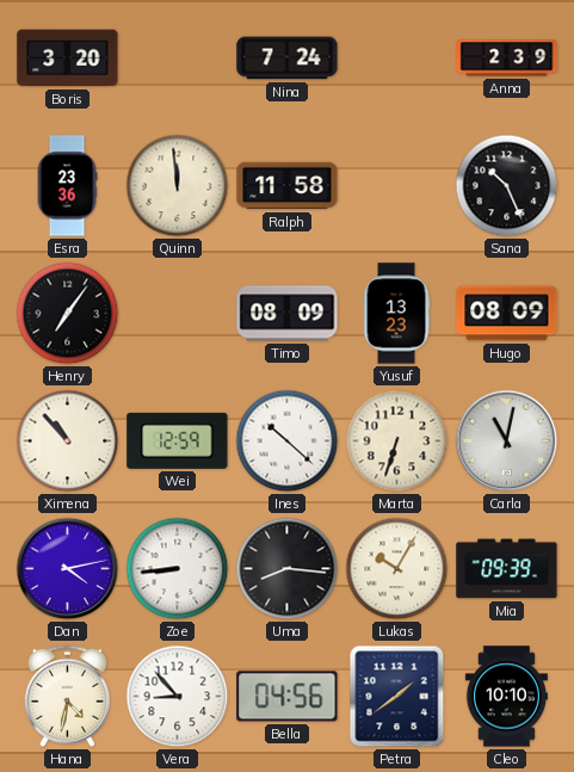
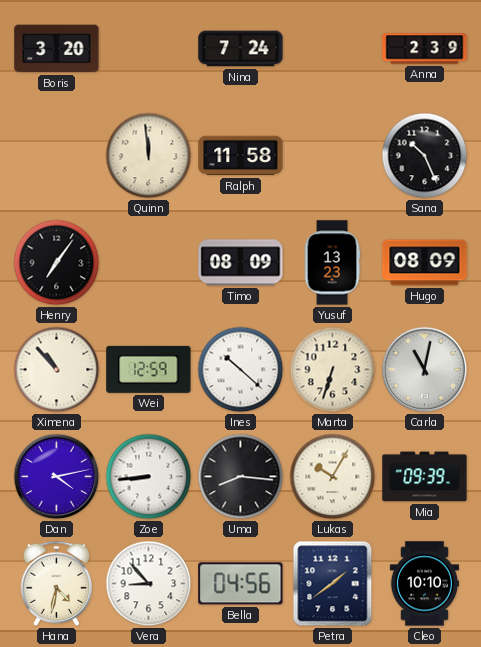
Esra: 23:36 -> none (67, 186)
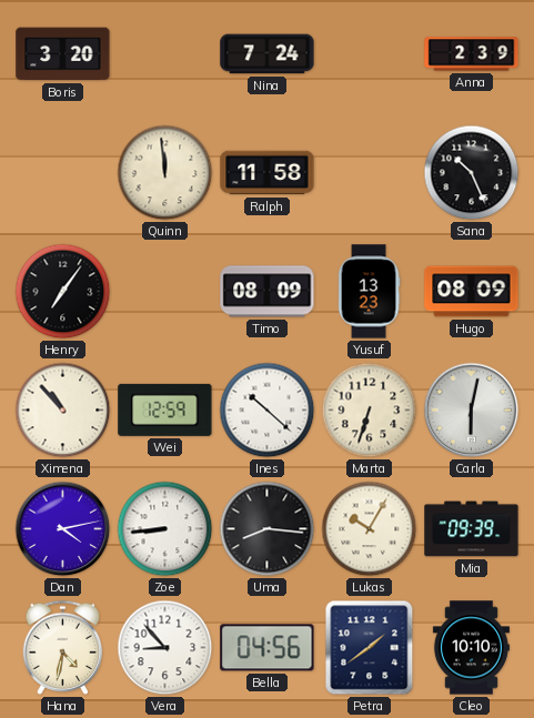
Carla: 11:02 -> 6:02 (472, 411)
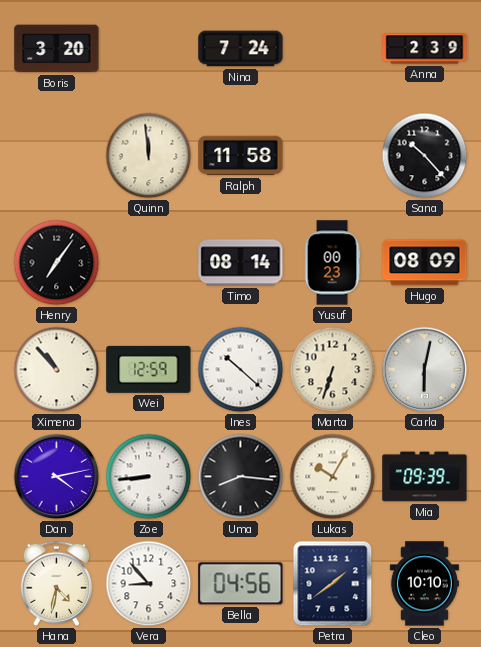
Sana: 10:26 -> 10:23 (425, 156)
Timo: 08:09 -> 08:14 (241, 263)
Yusuf: 13:23 -> 00:23 (332, 263)
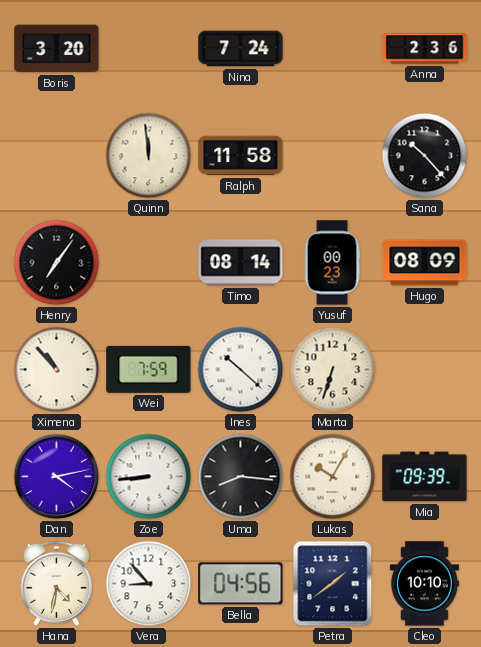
Anna: 2:39 -> 2:36 (425, 49)
Wei: 12:59 -> 7:59 (149, 369)
Carla: 6:02 -> none (425, 370)
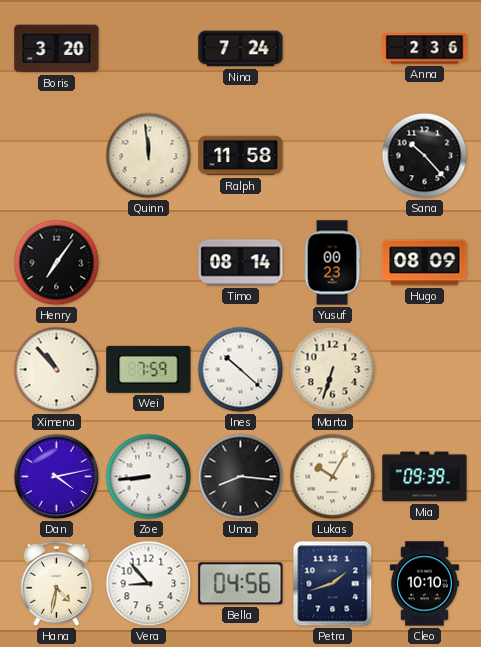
Petra: 1:39 -> 1:42 (333, 584)
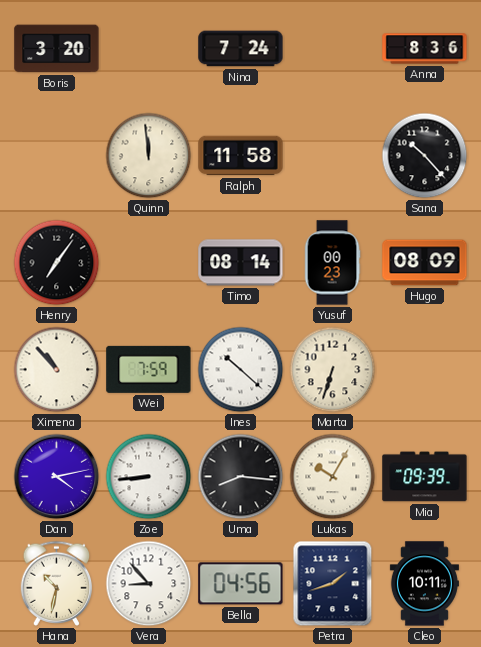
Anna: 2:36 -> 8:36 (425, 49)
Hana: 4:32 -> 10:32 (57, 583)
Cleo: 10:10 -> 10:11 (424, 584)
